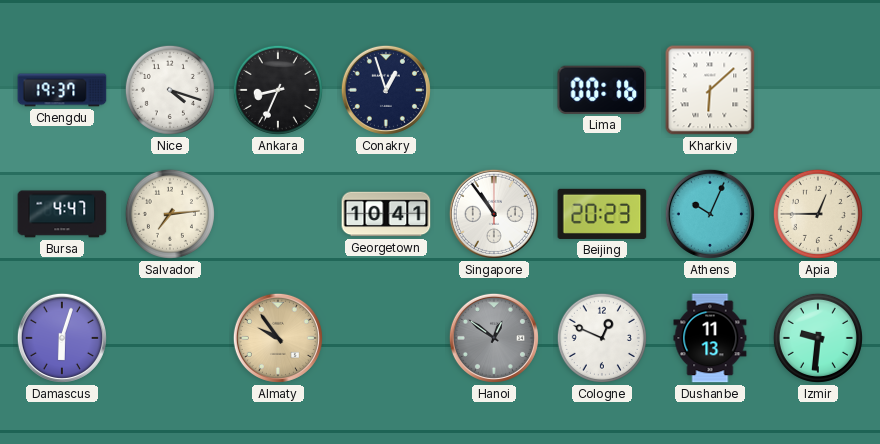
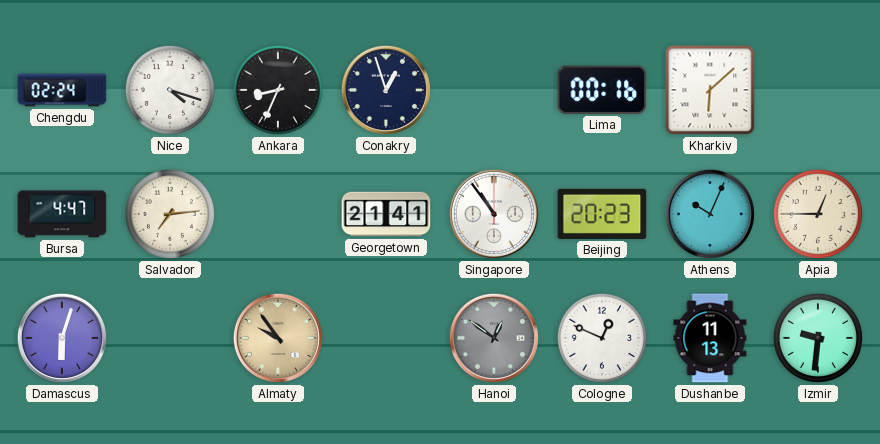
Chengdu: 19:37 -> 02:24 (62, 90)
Georgetown: 10:41 -> 21:41 (386, 214)
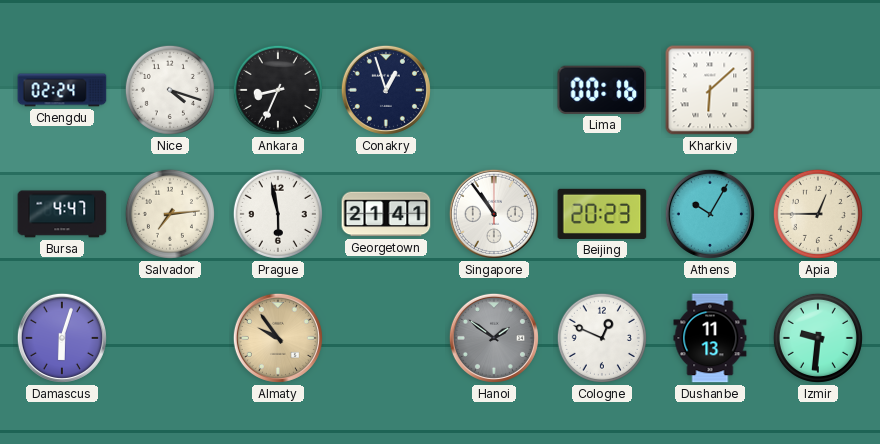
Prague: none -> 5:58 (278, 214)
Athens: 10:04 -> 10:05 (710, 214)
Hanoi: 12:51 -> 1:51 (494, 338)
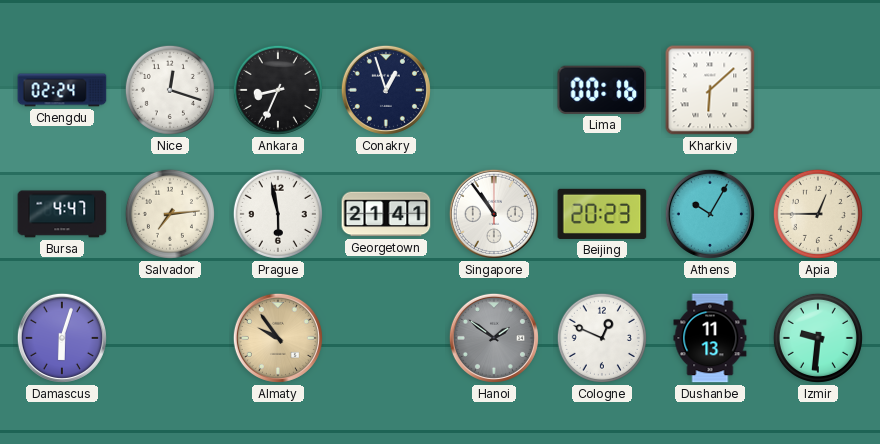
Nice: 4:18 -> 12:18 (170, 90)
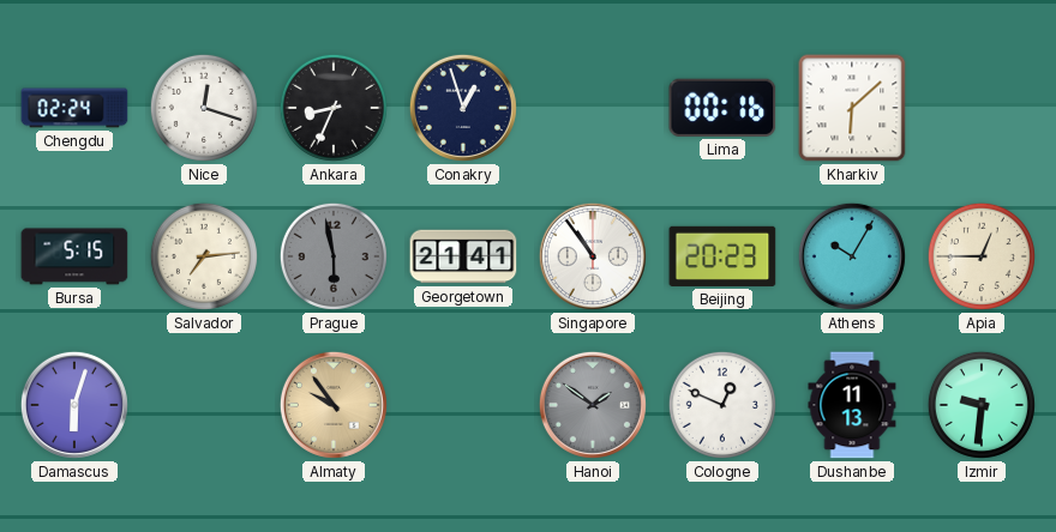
Bursa: 4:47 -> 5:15 (74, 256)
Prague dial: white -> grey (334, 256)
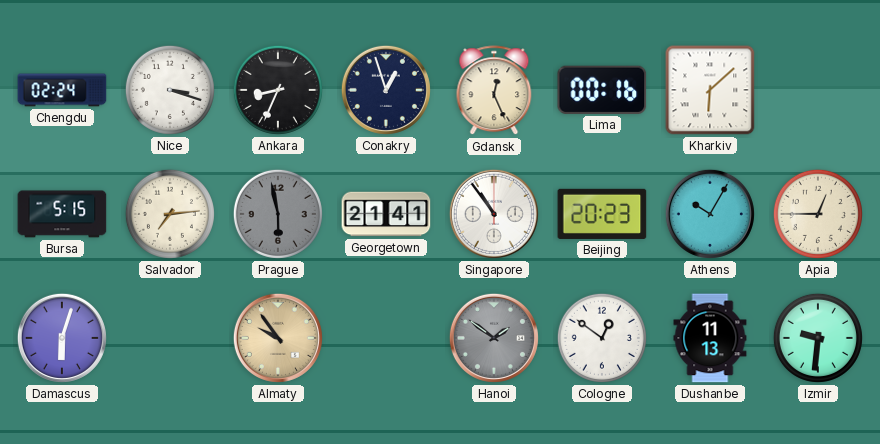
Nice: 12:18 -> 3:18 (170, 90)
Gdansk: none -> 12:26 (494, 91)
Cologne: 12:49 -> 12:51 (602, 338)
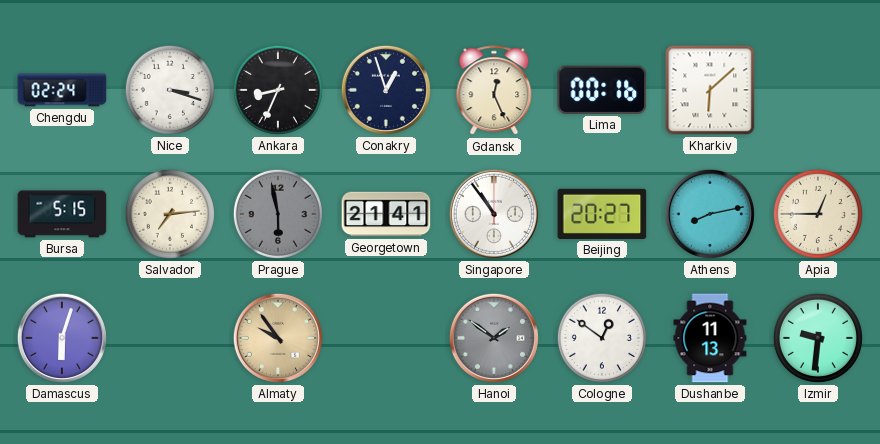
Beijing: 20:23 -> 20:27 (602, 214)
Athens: 10:05 -> 8:13 (710, 214)
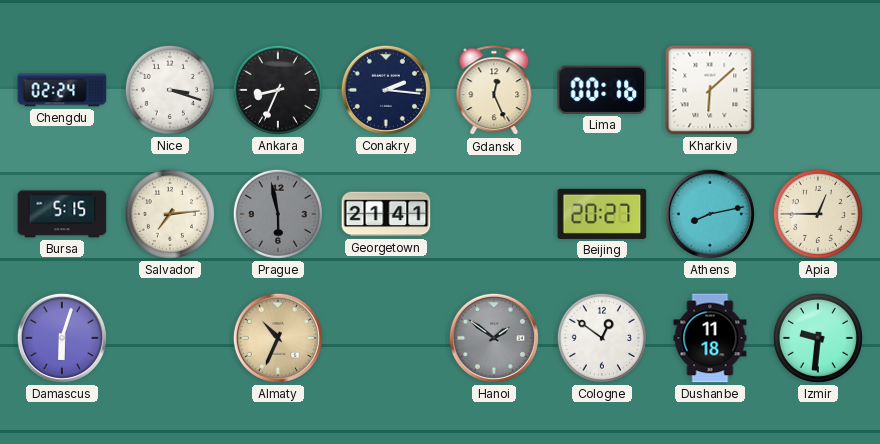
Conakry: 12:57 -> 2:16 (386, 90)
Singapore: 10:54 -> none (494, 214)
Almaty: 9:54 -> 10:34 (278, 338)
Dushanbe: 11:13 -> 11:18 (710, 338)
